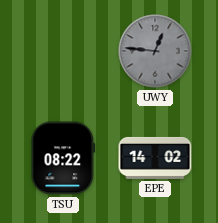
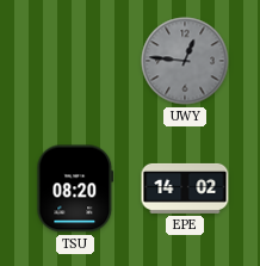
TSU: 08:22 -> 08:20 (75, 188)
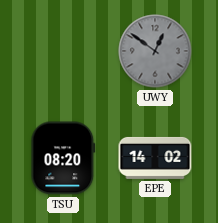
UWY: 12:46 -> 12:51 (155, 51)
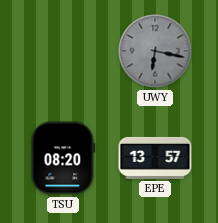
UWY: 12:51 -> 6:17 (155, 51)
EPE: 14:02 -> 13:57 (155, 158)
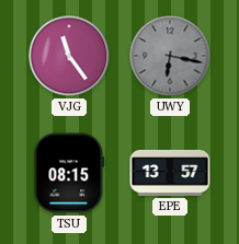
VJG: none -> 11:24 (69, 56)
TSU: 08:20 -> 08:15 (69, 173)
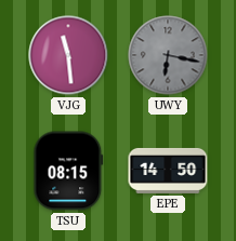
VJG: 11:24 -> 11:29 (68, 55)
EPE: 13:57 -> 14:50 (168, 171)
